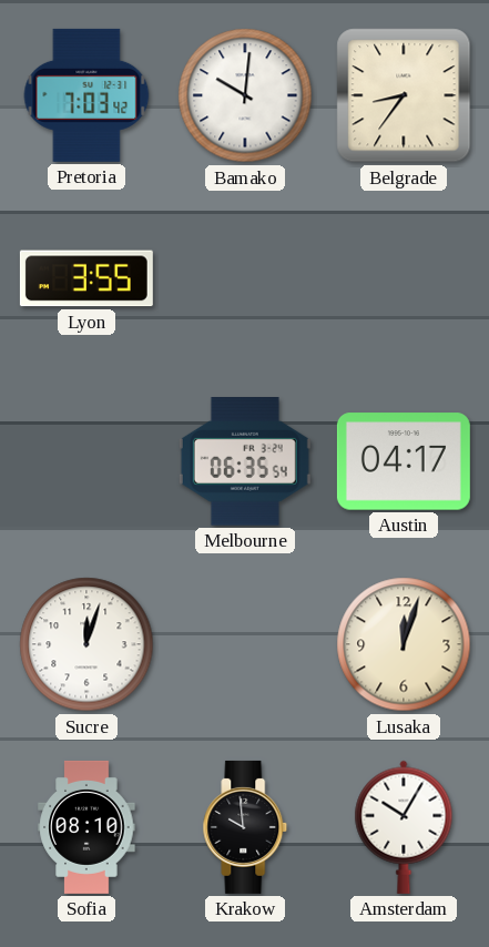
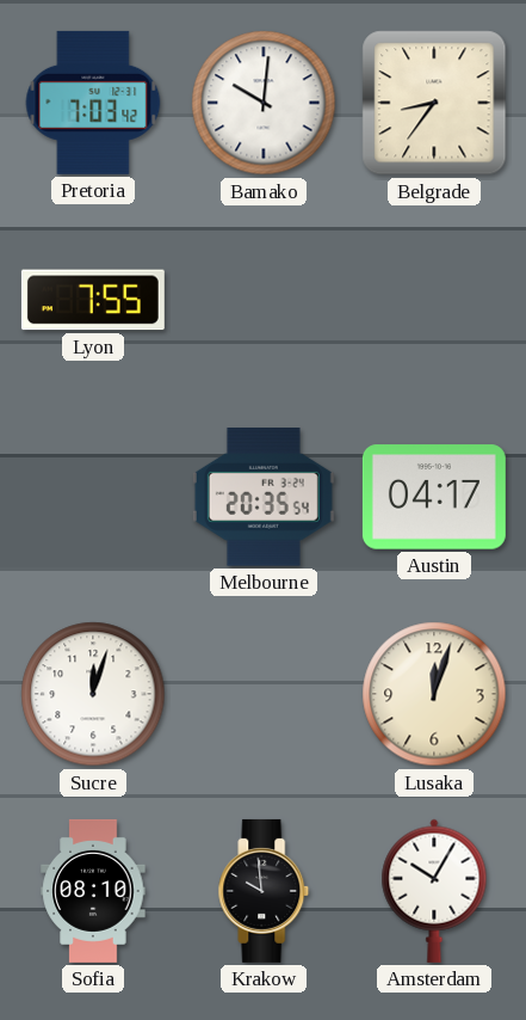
Lyon: 3:55 -> 7:55 (93, 300)
Melbourne: 06:35 -> 20:35 (264, 498)
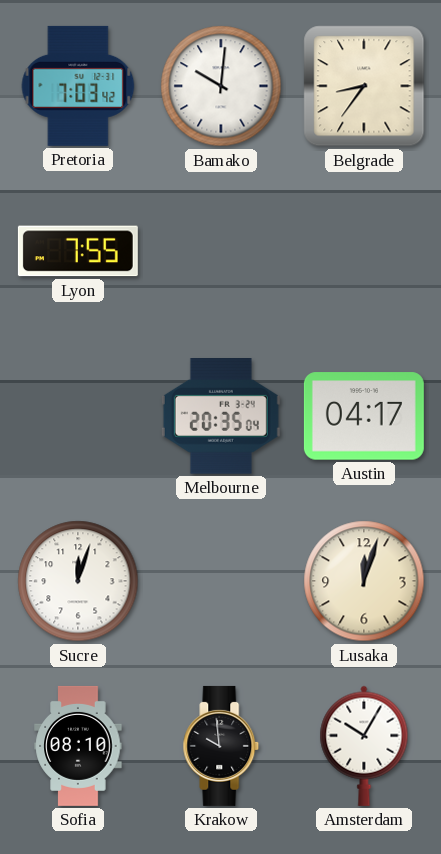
Melbourne: 20:35:54 -> 20:35:04 (221, 417)
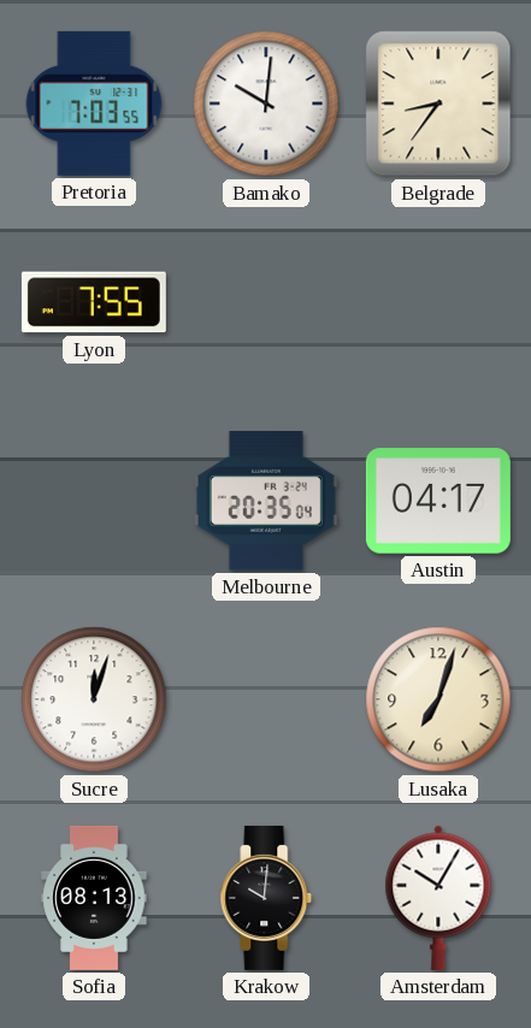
Pretoria: 7:03:42 -> 7:03:55 (94, 104)
Lusaka: 12:03 -> 7:03 (438, 699)
Sofia: 08:10 -> 08:13 (94, 898)
Krakow: 9:59 -> 10:01 (266, 898)
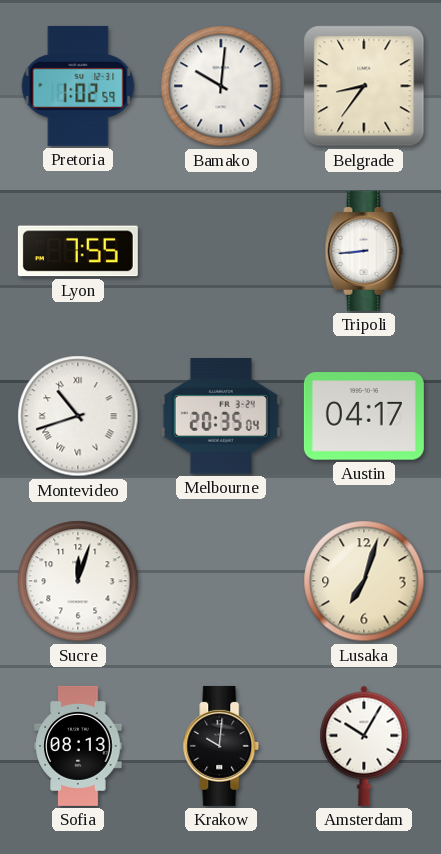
Pretoria: 7:03 -> 1:02 (78, 86)
Tripoli: none -> 8:44 (364, 251)
Montevideo: none -> 10:42 (78, 416)
